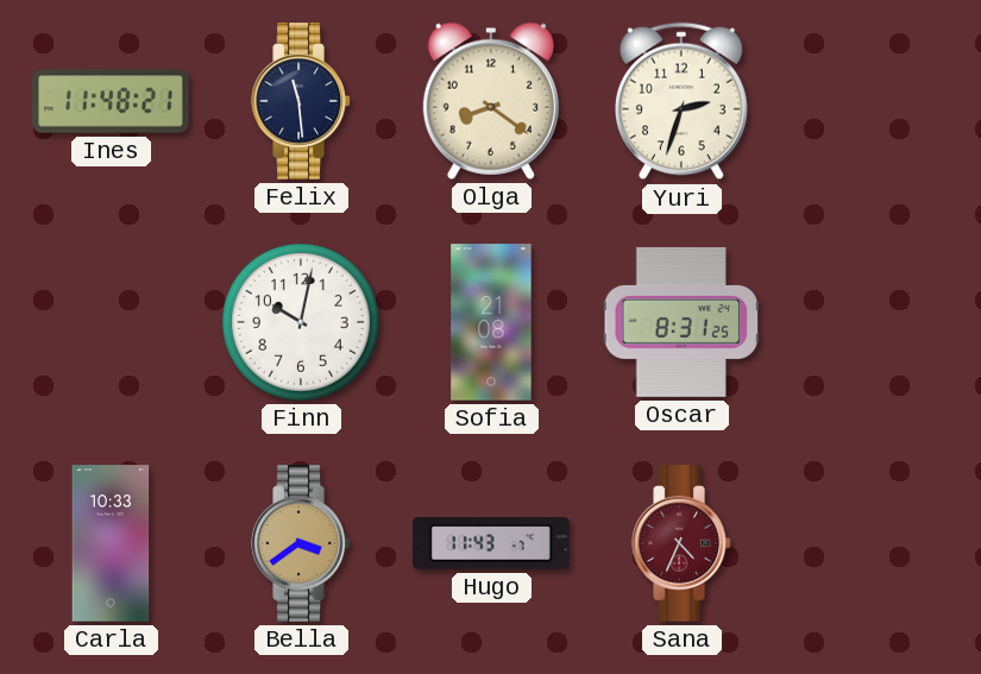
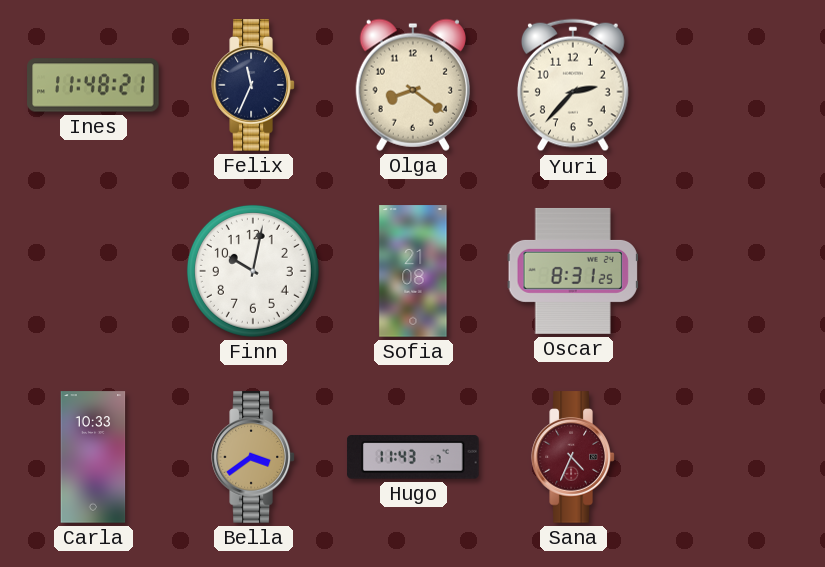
Felix: 11:29 -> 11:34 (253, 85)
Yuri: 2:33 -> 2:37 (573, 85)
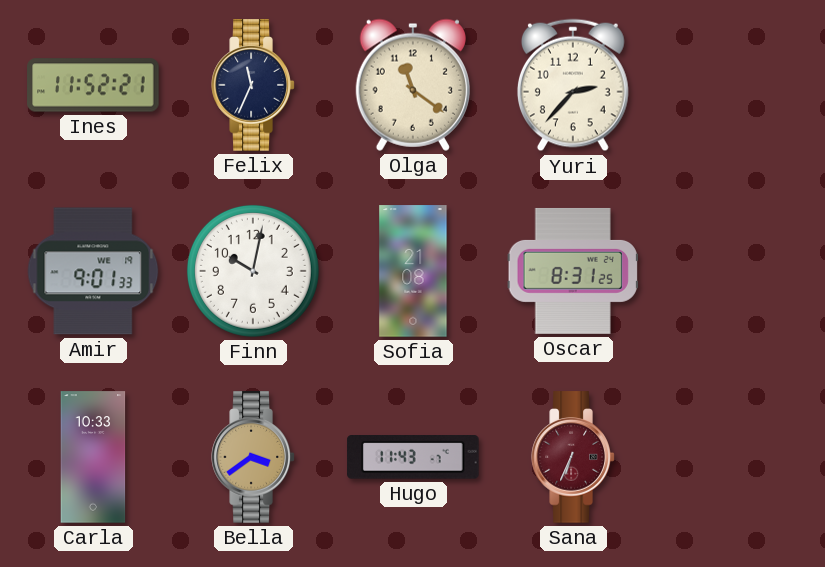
Ines: 11:48 -> 11:52 (93, 85)
Olga: 8:21 -> 11:21 (413, 85)
Amir: none -> 9:01 (93, 271)
Sana: 4:34 -> 6:34 (573, 457)
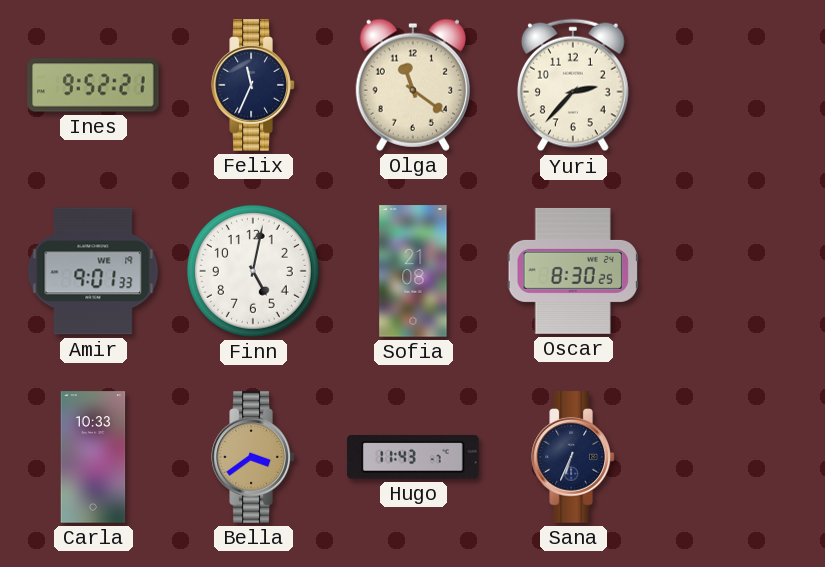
Ines: 11:52 -> 9:52 (93, 85)
Finn: 10:02 -> 5:02 (253, 271)
Oscar: 8:31 -> 8:30 (573, 271)
Sana dial: burgundy -> navy (573, 457)
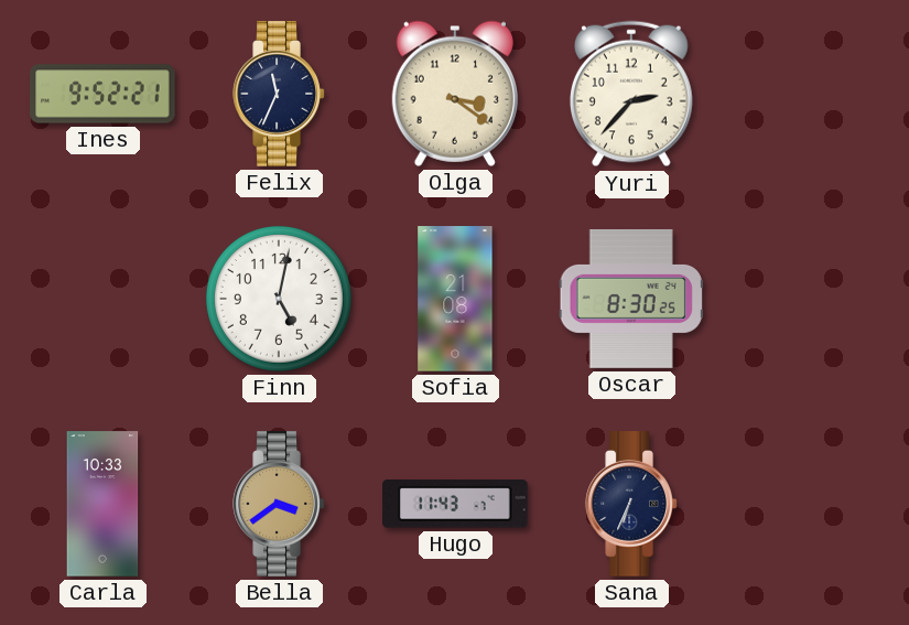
Olga: 11:21 -> 3:21 (455, 94)
Amir: 9:01 -> none (93, 271)
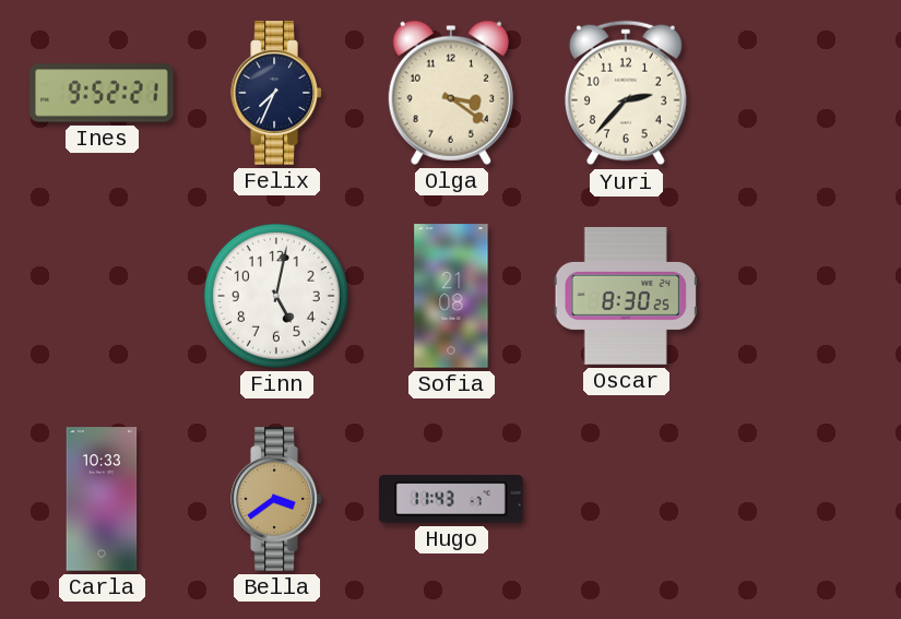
Felix: 11:34 -> 7:34 (276, 93)
Sana: 6:34 -> none (631, 504)
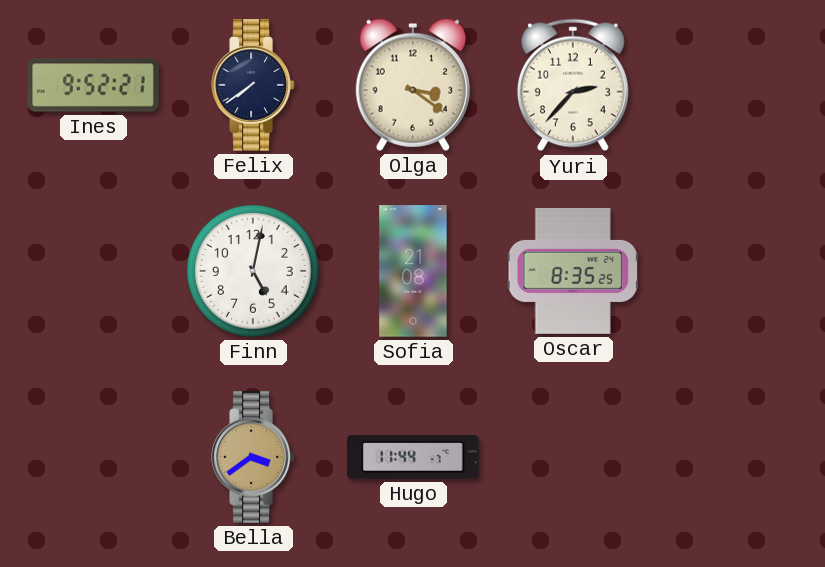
Felix: 7:34 -> 7:39 (253, 85)
Oscar: 8:30 -> 8:35 (573, 271)
Carla: 10:33 -> none (102, 499)
Hugo: 11:43 -> 11:44 (413, 458)
